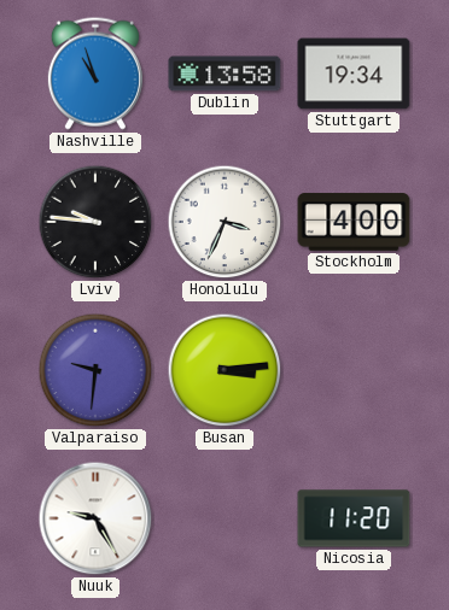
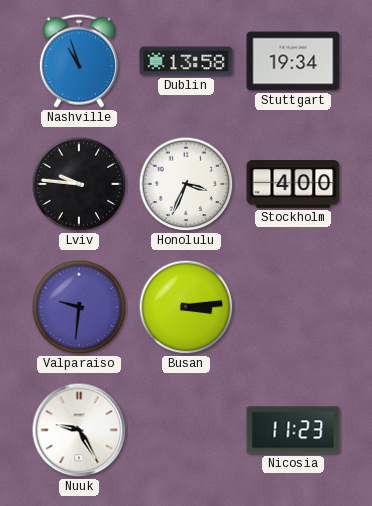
Nicosia: 11:20 -> 11:23 (293, 430)
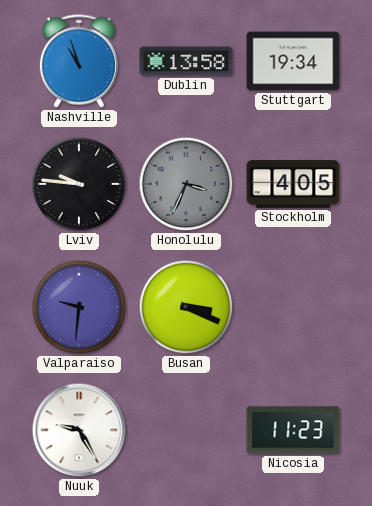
Honolulu dial: white -> grey (186, 184)
Stockholm: 4:00 -> 4:05 (293, 184)
Busan: 3:14 -> 3:19 (186, 307)
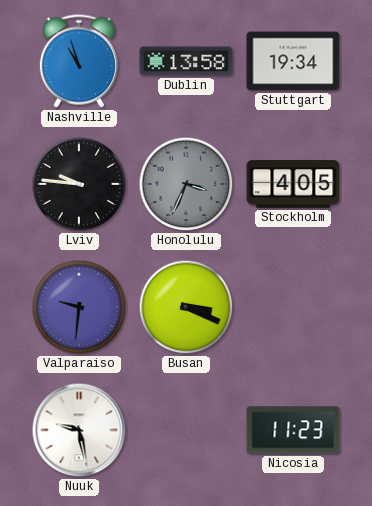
Nuuk: 9:25 -> 9:28 (79, 430)
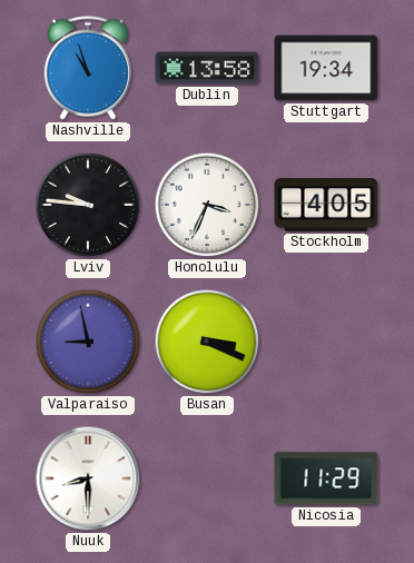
Honolulu dial: grey -> white (207, 205)
Valparaiso: 9:31 -> 8:58 (88, 342)
Nuuk: 9:28 -> 8:30 (88, 478)
Nicosia: 11:23 -> 11:29 (326, 478)
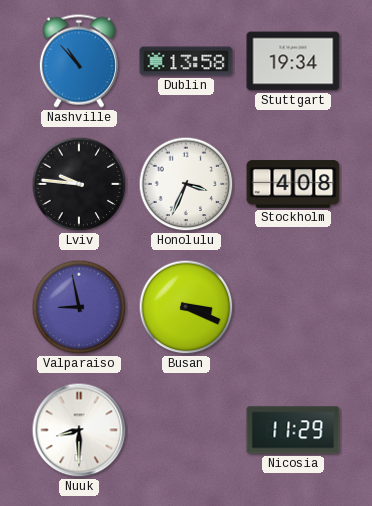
Nashville: 10:57 -> 10:53 (79, 61)
Stockholm: 4:05 -> 4:08 (293, 184)
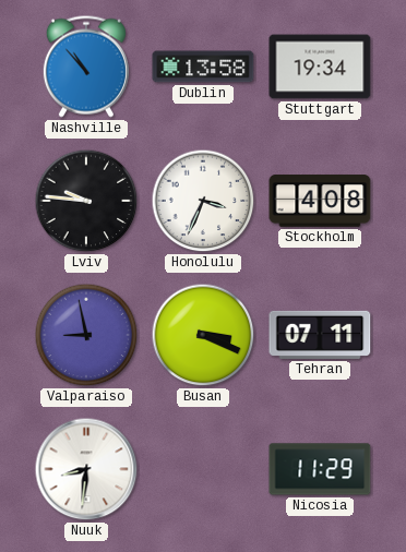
Tehran: none -> 07:11 (320, 335)
Nuuk: 8:30 -> 8:31 (86, 469)
